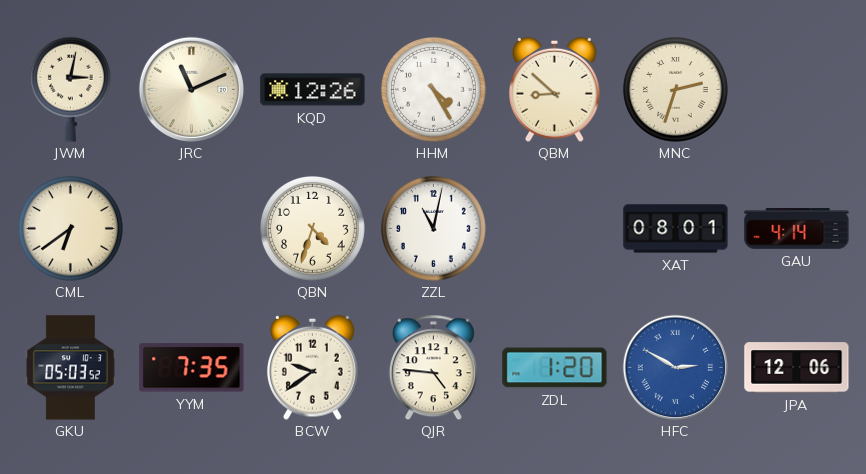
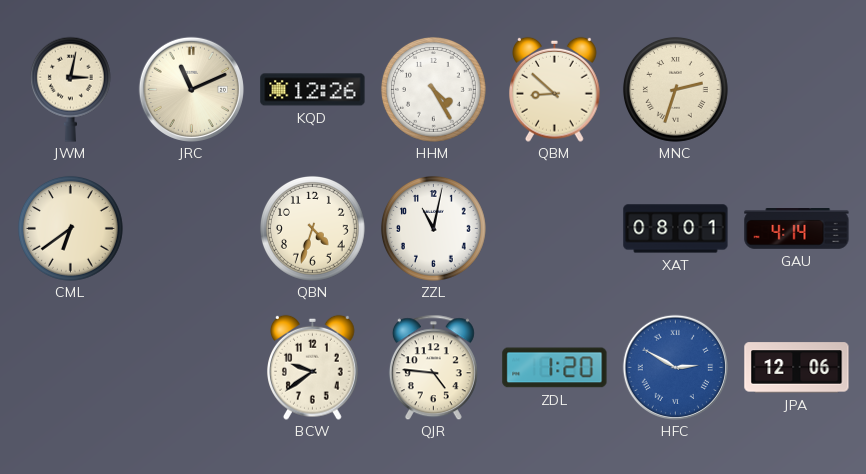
GKU: 05:03 -> none (70, 368)
YYM: 7:35 -> none (192, 368)
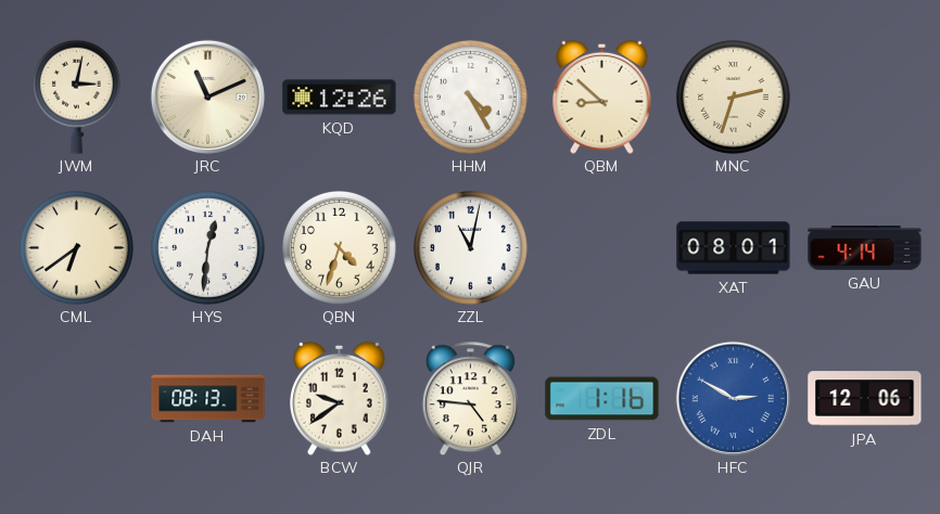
HYS: none -> 12:31 (207, 247)
DAH: none -> 08:13 (208, 399)
ZDL: 1:20 -> 1:16 (602, 399)
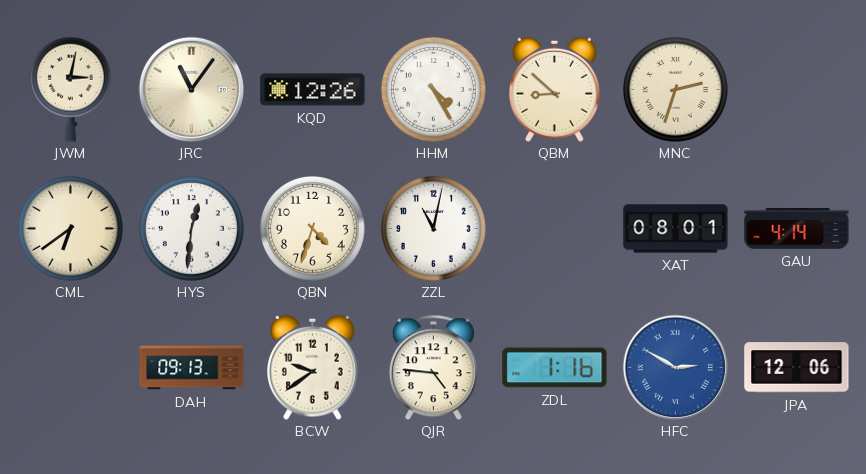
JRC: 11:11 -> 11:06 (191, 89)
DAH: 08:13 -> 09:13 (192, 368)
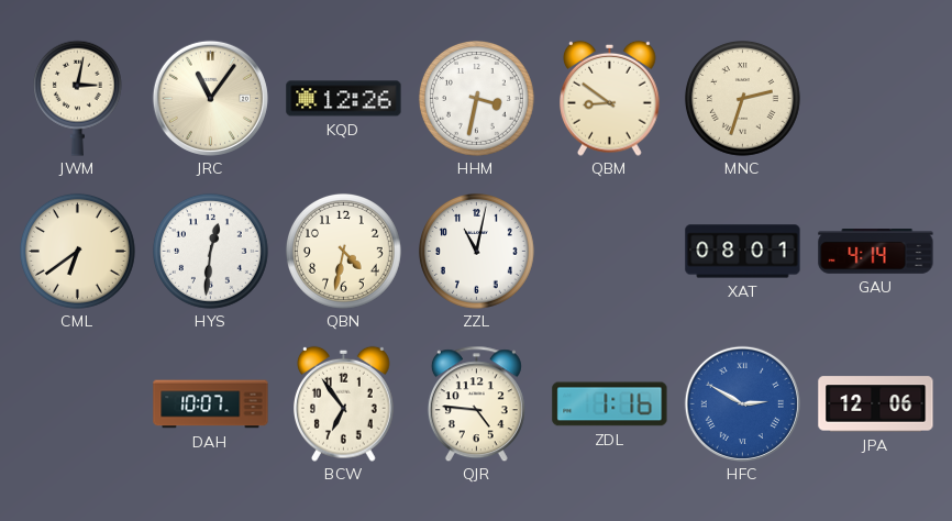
HHM: 4:25 -> 3:32 (476, 98)
QBM: 8:52 -> 8:51 (610, 98)
QBN: 4:33 -> 4:32 (343, 251)
DAH: 09:13 -> 10:07 (211, 404)
BCW: 9:39 -> 6:54 (344, 403)
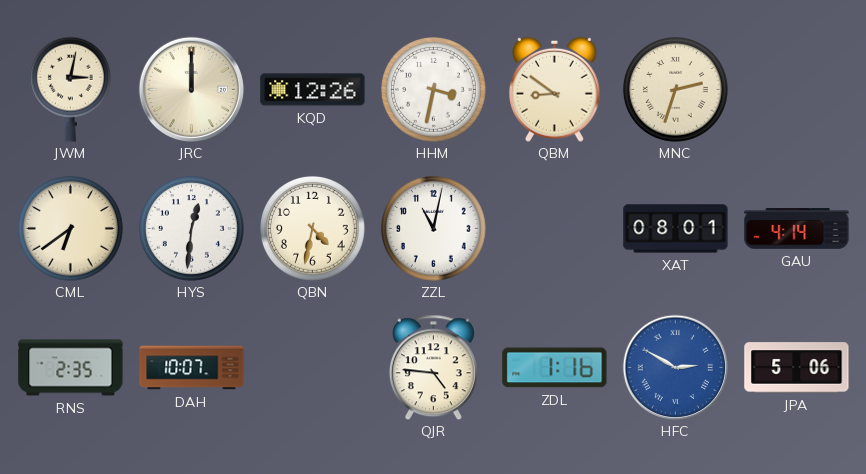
JRC: 11:06 -> 12:00 (191, 89)
RNS: none -> 2:35 (71, 368)
BCW: 6:54 -> none (344, 403)
JPA: 12:06 -> 5:06 (797, 368)
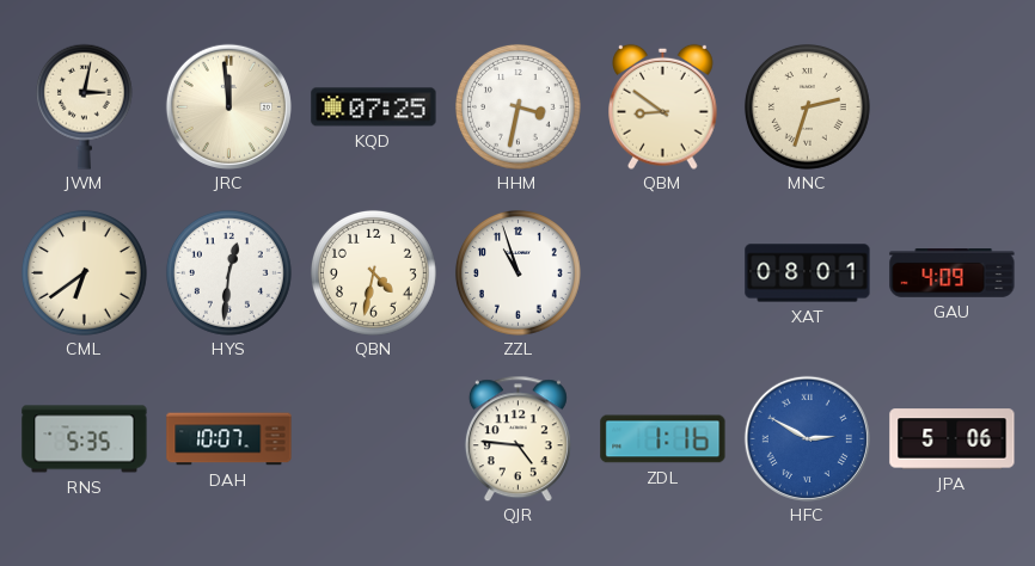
JRC: 12:00 -> 11:59 (228, 106)
KQD: 12:26 -> 07:25 (374, 107)
ZZL: 11:02 -> 10:57 (517, 272)
GAU: 4:14 -> 4:09 (953, 273)
RNS: 2:35 -> 5:35 (85, 439)
